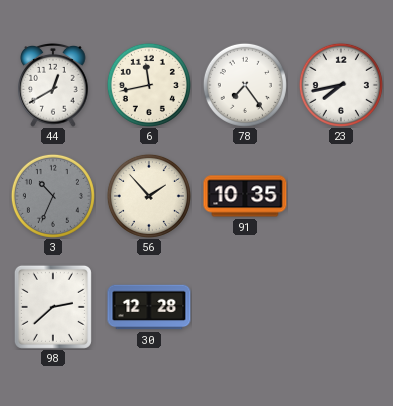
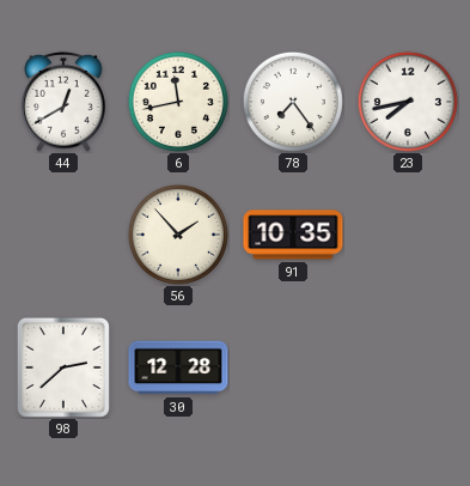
3: 10:34 -> none (53, 196)
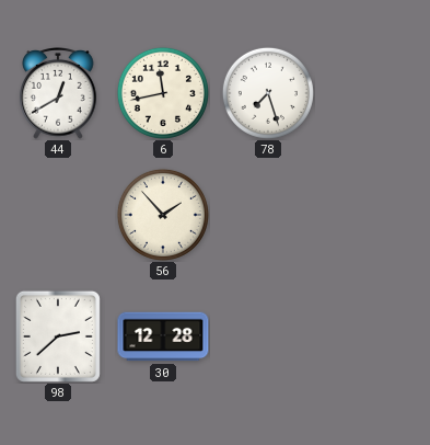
78: 7:24 -> 7:27 (268, 93)
23: 7:43 -> none (408, 102)
91: 10:35 -> none (293, 235)
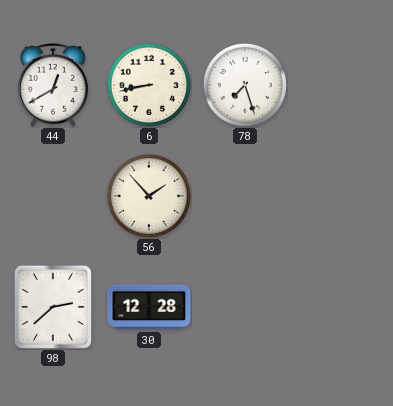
6: 11:43 -> 8:43 (149, 85)
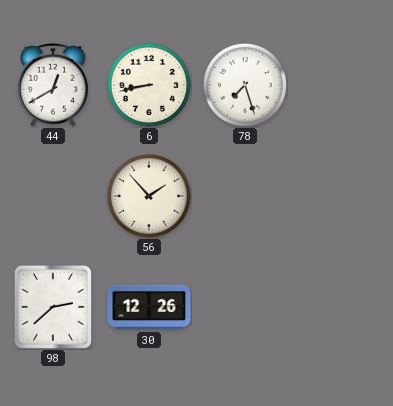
30: 12:28 -> 12:26 (149, 307)
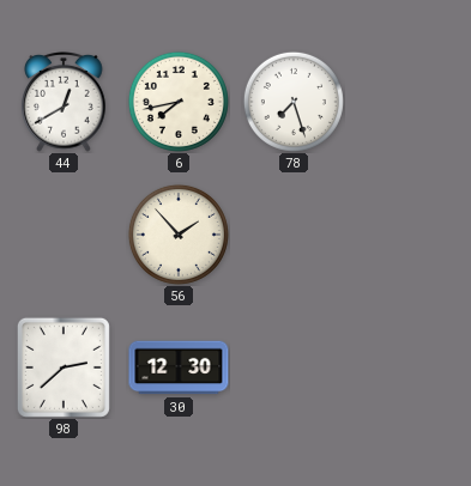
6: 8:43 -> 7:43 (179, 102)
30: 12:26 -> 12:30 (179, 367)
